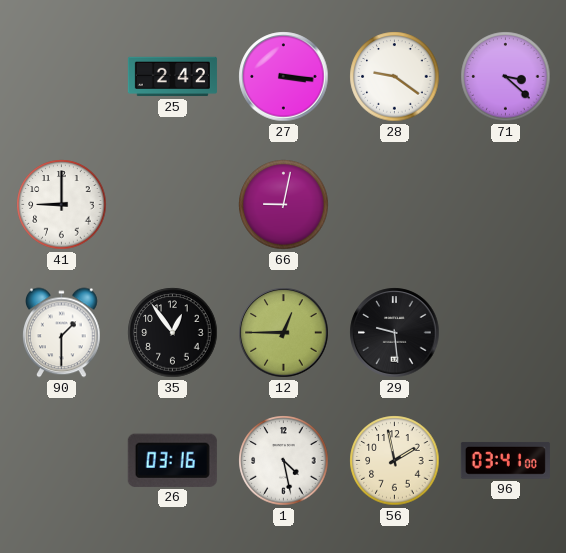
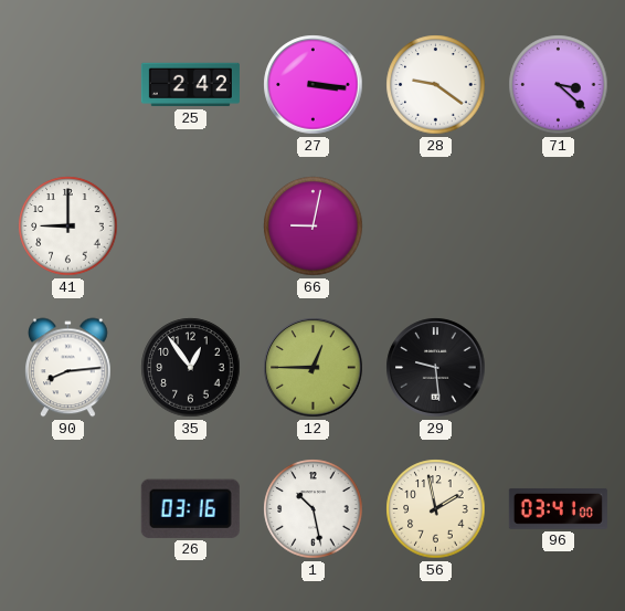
90: 1:30 -> 8:14 (68, 368)
1: 4:28 -> 10:28 (314, 509)
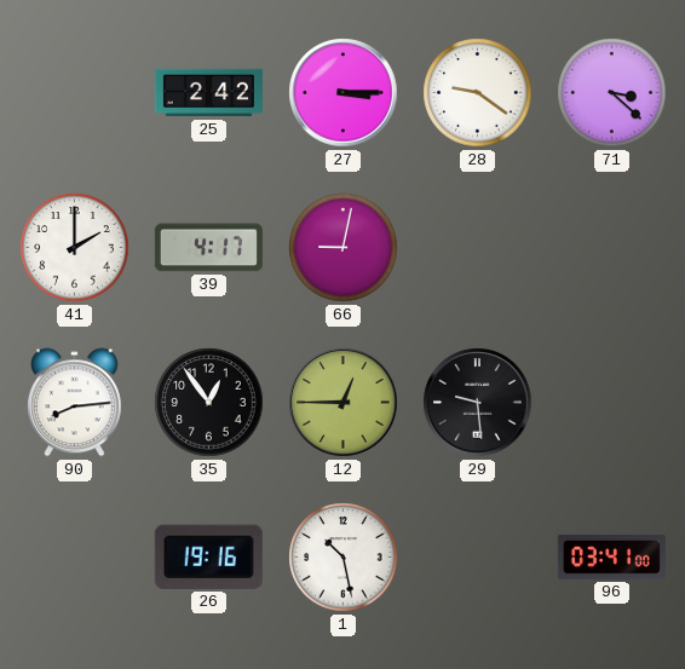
27: 3:16 -> 3:15 (344, 93)
41: 9:00 -> 2:00 (75, 248)
39: none -> 4:17 (208, 248)
26: 03:16 -> 19:16 (208, 556)
56: 1:58 -> none (436, 509)
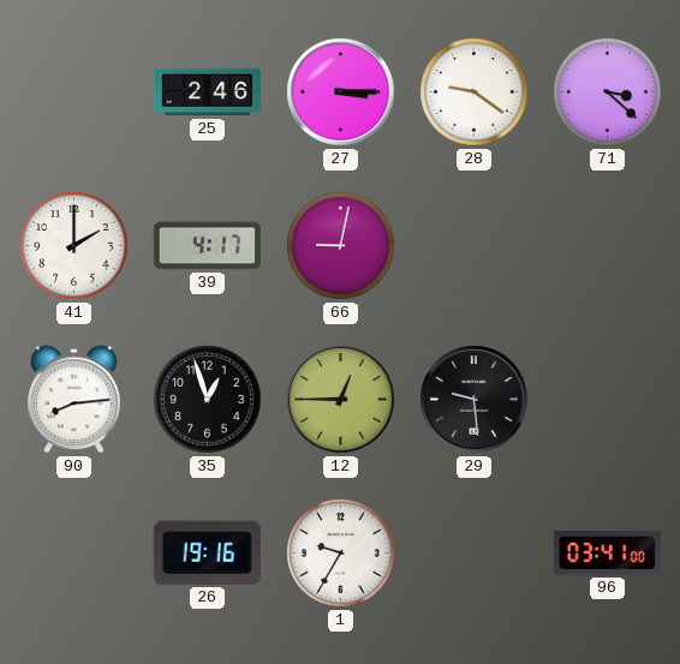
25: 2:42 -> 2:46 (207, 92)
35: 12:54 -> 12:57 (208, 400)
1: 10:28 -> 9:35 (341, 554)
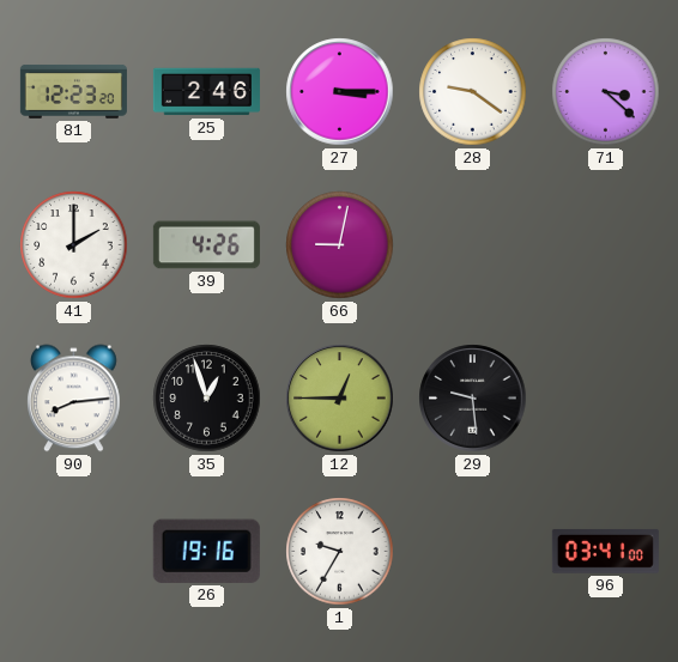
81: none -> 12:23 (73, 91)
39: 4:17 -> 4:26 (206, 245)
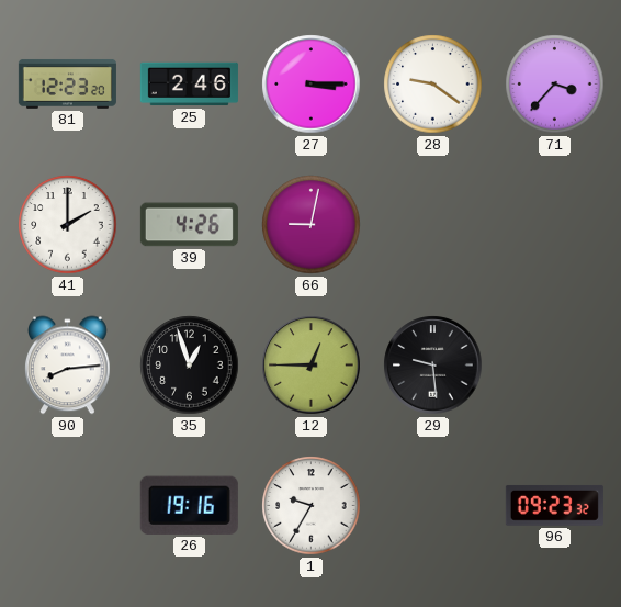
71: 3:22 -> 3:37 (555, 85)
96: 03:41 -> 09:23 (554, 505)
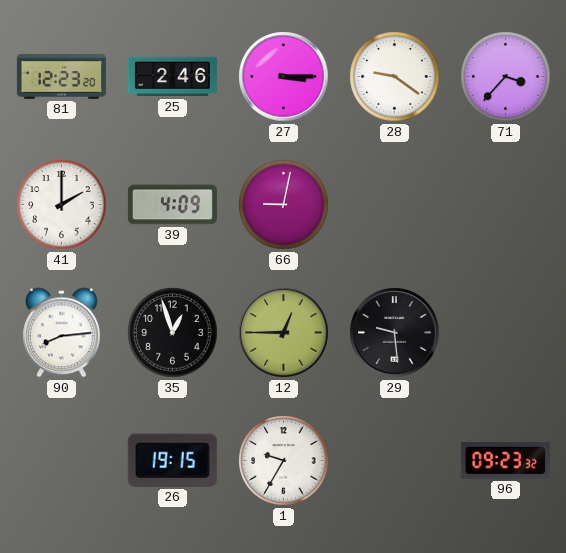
39: 4:26 -> 4:09 (172, 205)
26: 19:16 -> 19:15 (172, 460)
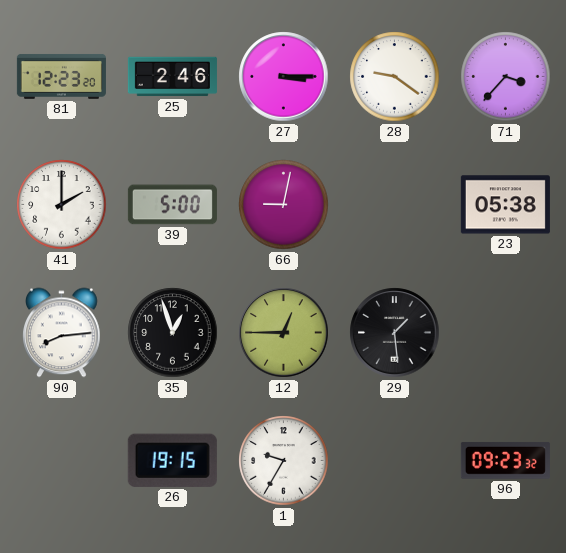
39: 4:09 -> 5:00 (172, 205)
23: none -> 05:38 (505, 205)
29: 9:29 -> 1:29 (395, 333)
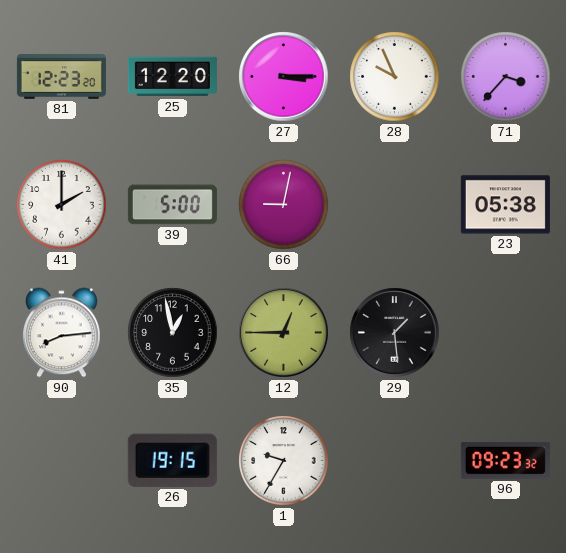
25: 2:46 -> 12:20 (172, 77)
28: 9:21 -> 9:56 (395, 77)
35: 12:57 -> 12:58 (173, 333)
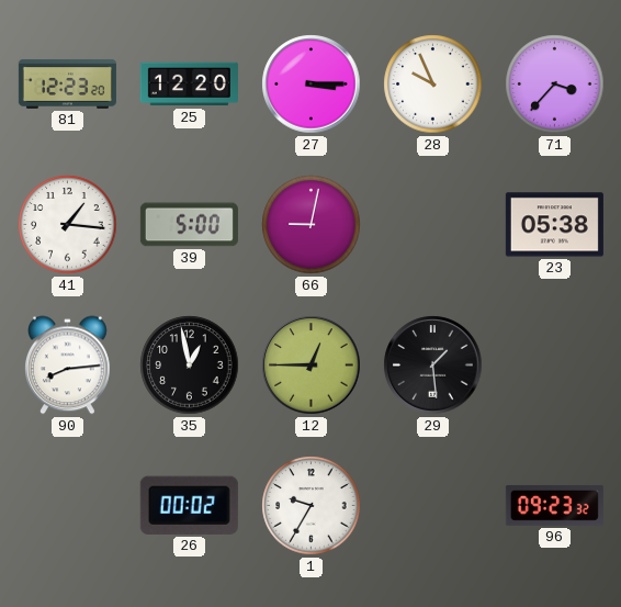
41: 2:00 -> 1:16 (68, 225)
26: 19:15 -> 00:02 (189, 505)
